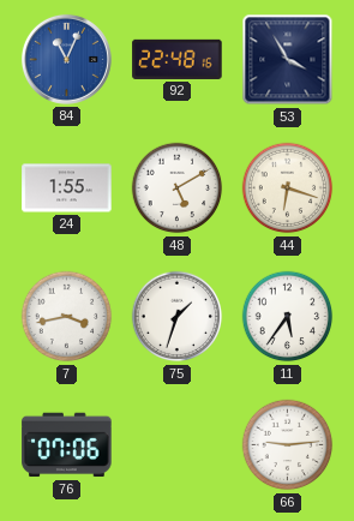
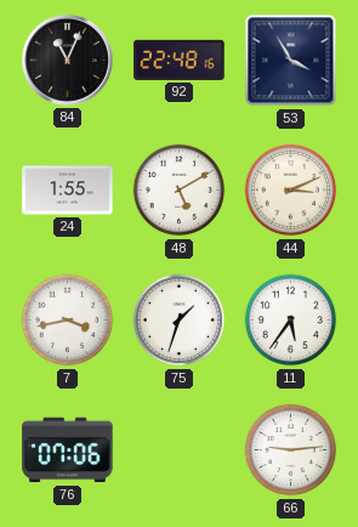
84 dial: blue -> black (67, 59)
44: 6:18 -> 3:11 (291, 191)
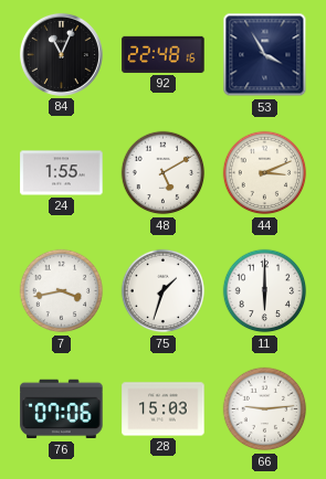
11: 5:36 -> 6:00 (265, 291)
28: none -> 15:03 (164, 409)
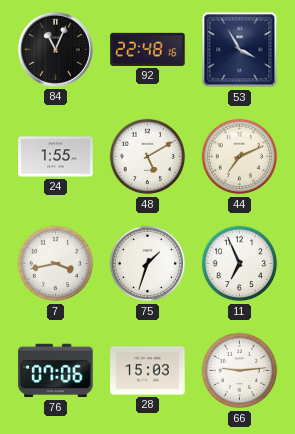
44: 3:11 -> 7:11 (240, 157)
11: 6:00 -> 6:56 (240, 264)
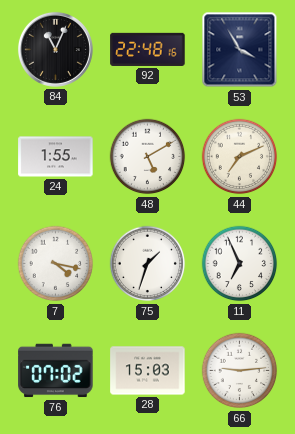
7: 3:43 -> 4:17 (56, 264)
76: 07:06 -> 07:02 (56, 371)
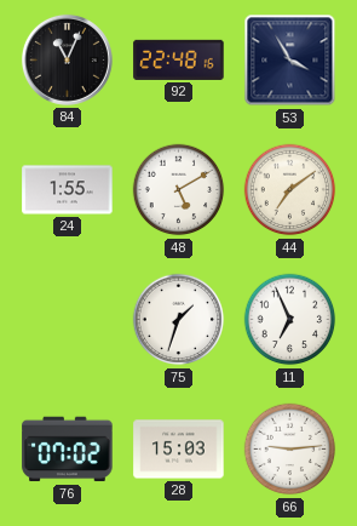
44: 7:11 -> 7:09 (290, 190)
7: 4:17 -> none (56, 264)
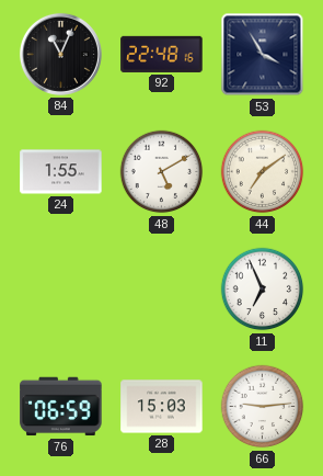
75: 1:33 -> none (179, 320)
76: 07:02 -> 06:59 (61, 407)
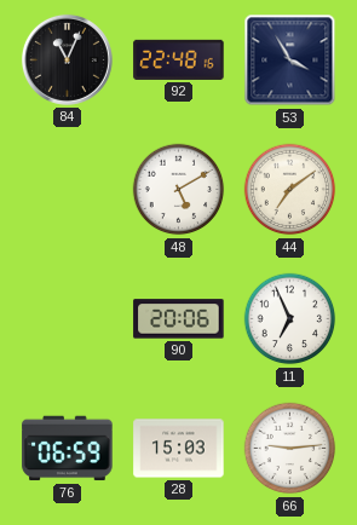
24: 1:55 -> none (61, 172)
90: none -> 20:06 (179, 319)
